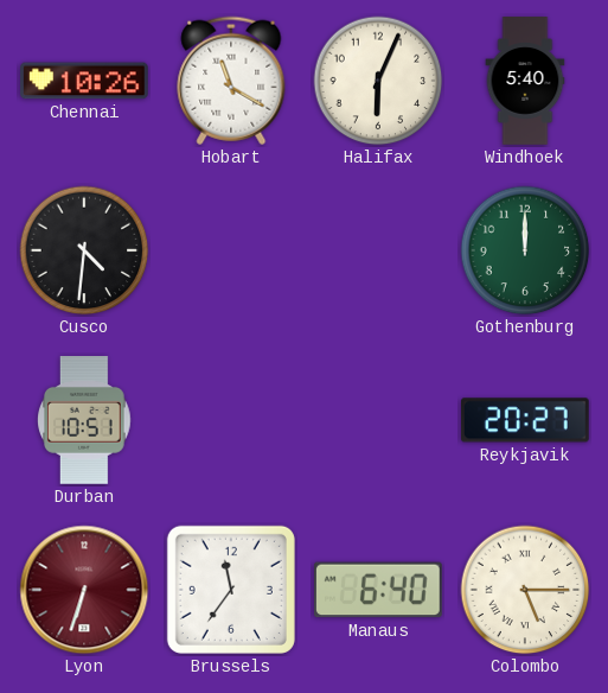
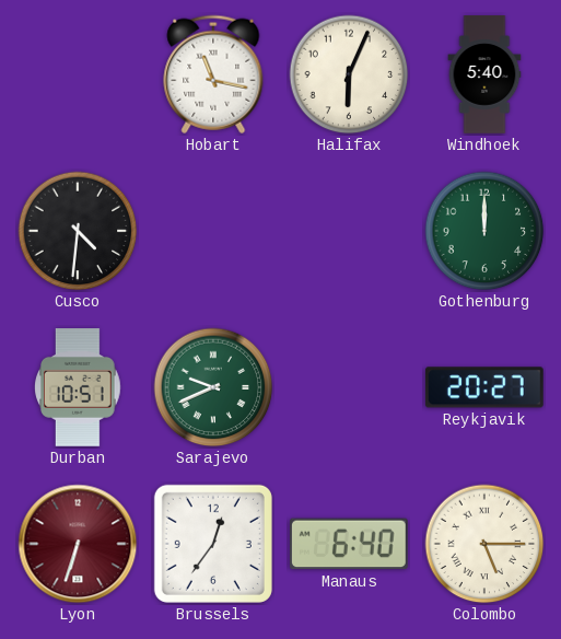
Chennai: 10:26 -> none (85, 81)
Hobart: 11:20 -> 11:17 (213, 74)
Sarajevo: none -> 9:41 (213, 387)
Brussels: 11:36 -> 12:36 (213, 544)
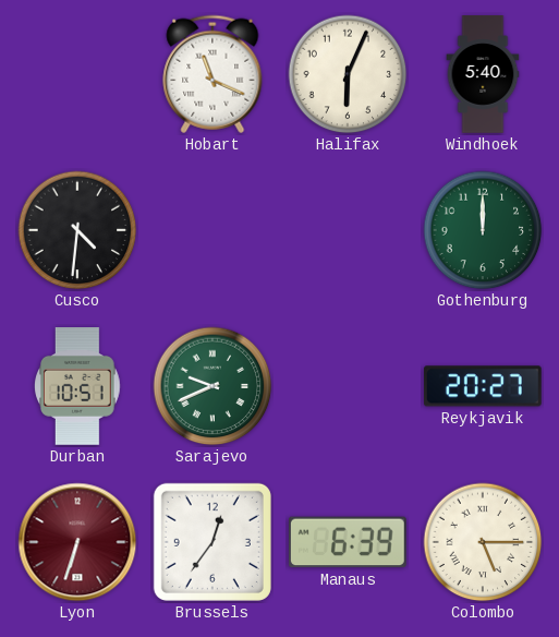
Hobart: 11:17 -> 11:19 (212, 74)
Manaus: 6:40 -> 6:39 (349, 542)
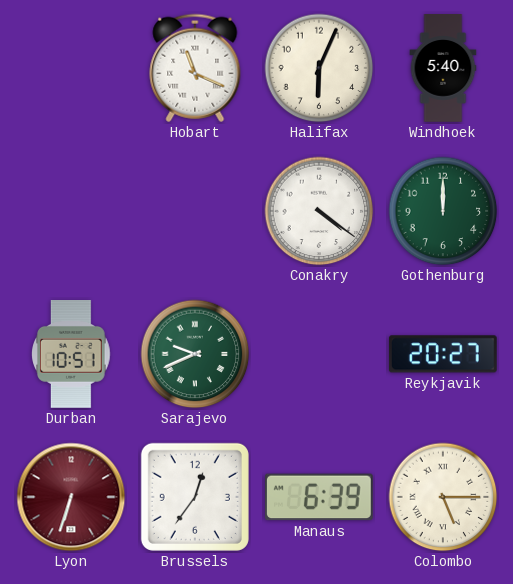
Cusco: 4:31 -> none (77, 230)
Conakry: none -> 4:21 (319, 211)
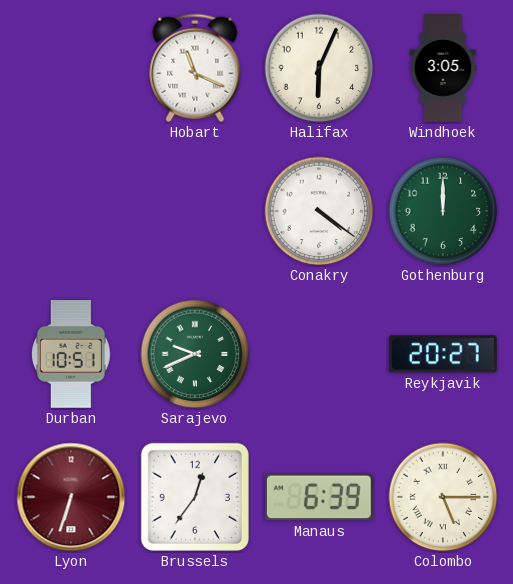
Windhoek: 5:40 -> 3:05 (443, 68)
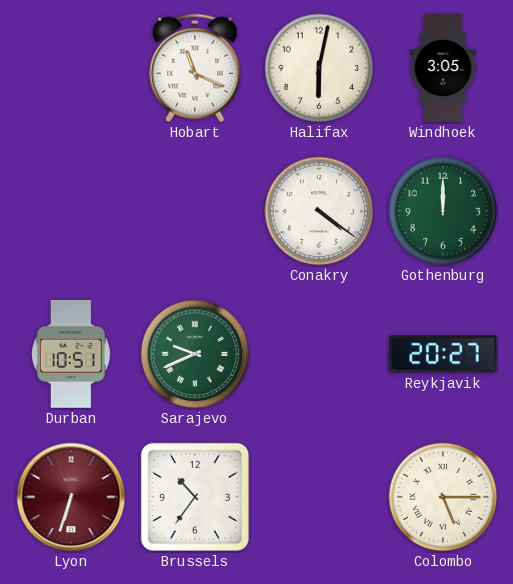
Halifax: 6:04 -> 6:02 (319, 68)
Brussels: 12:36 -> 10:36 (195, 497)
Manaus: 6:39 -> none (320, 497)
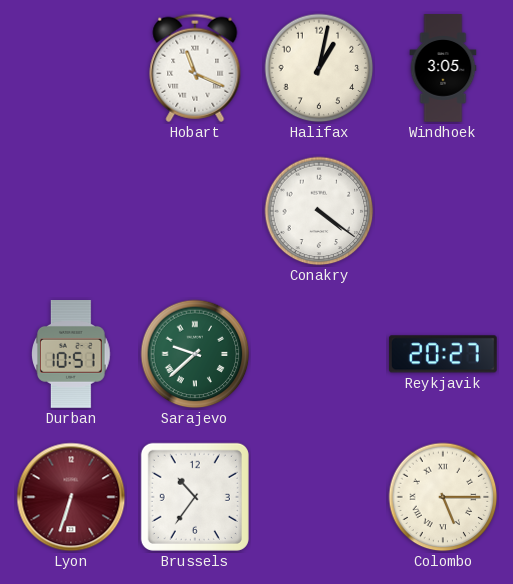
Halifax: 6:02 -> 1:02 (319, 68)
Gothenburg: 12:00 -> none (443, 211)
Sarajevo: 9:41 -> 9:38 (195, 354)
